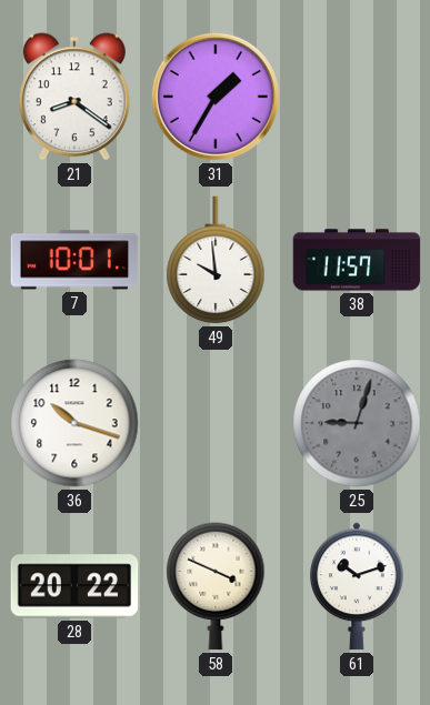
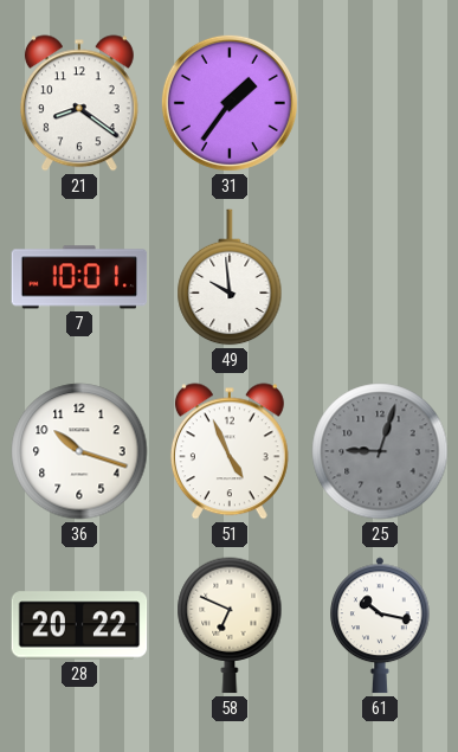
31: 1:35 -> 1:36 (230, 103)
38: 11:57 -> none (357, 260)
51: none -> 4:56 (230, 451)
58: 3:49 -> 6:49 (230, 625)
61: 10:12 -> 10:17 (381, 625)
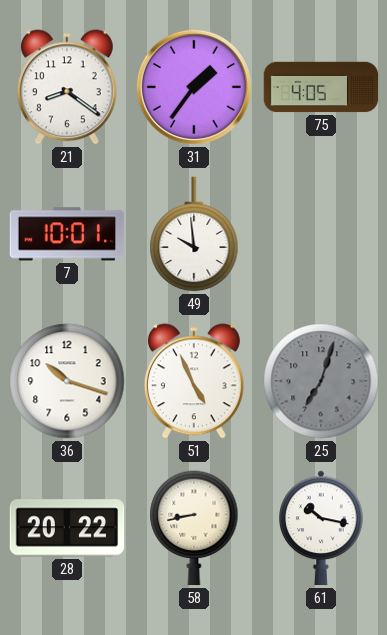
75: none -> 4:05 (321, 87)
25: 9:03 -> 7:03 (321, 381)
58: 6:49 -> 8:43 (194, 528)
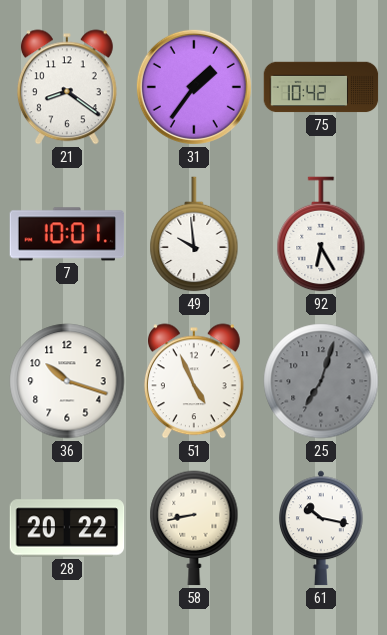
75: 4:05 -> 10:42 (321, 87)
92: none -> 6:25 (321, 234)
